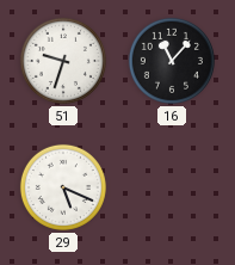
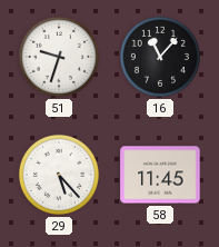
29: 5:19 -> 5:23 (59, 175)
58: none -> 11:45 (160, 175)
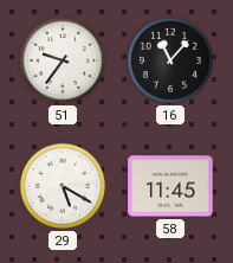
51: 9:33 -> 9:36 (63, 60)
29: 5:23 -> 5:20 (63, 186)
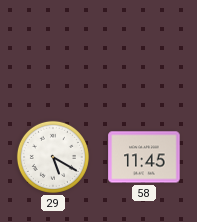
51: 9:36 -> none (63, 60)
16: 11:07 -> none (170, 60)
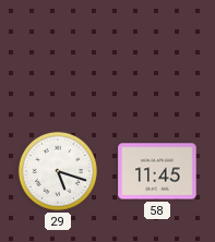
29: 5:20 -> 5:18 (58, 171)
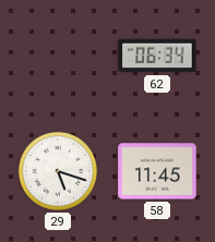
62: none -> 06:34 (157, 56)
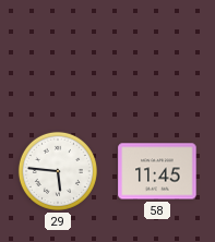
62: 06:34 -> none (157, 56)
29: 5:18 -> 5:46 (58, 171)
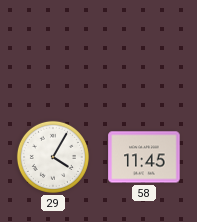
29: 5:46 -> 4:05 (53, 157)
